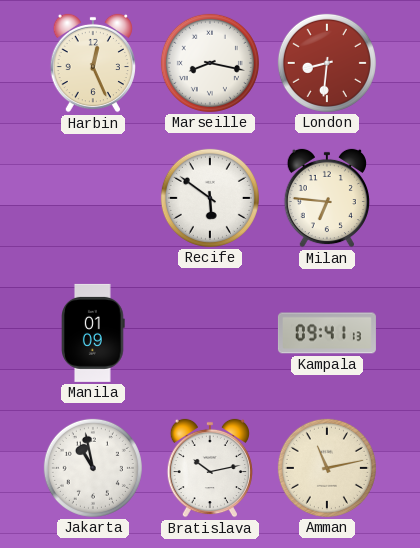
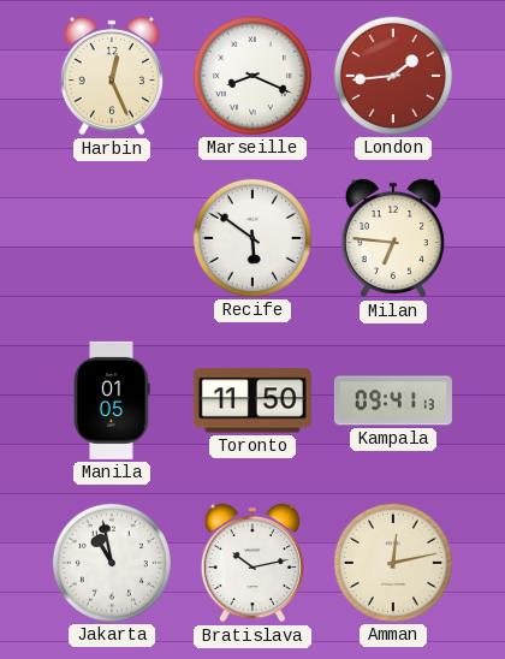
Marseille: 8:17 -> 8:19 (252, 76)
London: 8:31 -> 1:44 (393, 76)
Manila: 01:09 -> 01:05 (112, 400)
Toronto: none -> 11:50 (252, 400)
Amman: 11:13 -> 12:13 (393, 563)
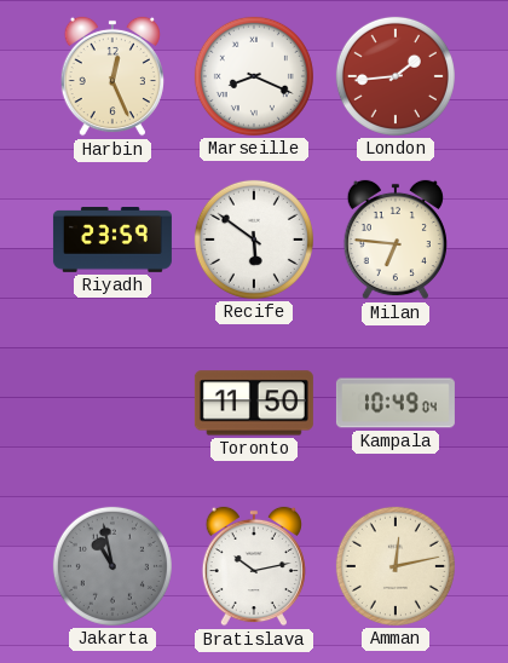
Riyadh: none -> 23:59 (112, 241)
Manila: 01:05 -> none (112, 400)
Kampala: 09:41 -> 10:49 (396, 403)
Jakarta dial: white -> grey (112, 566)
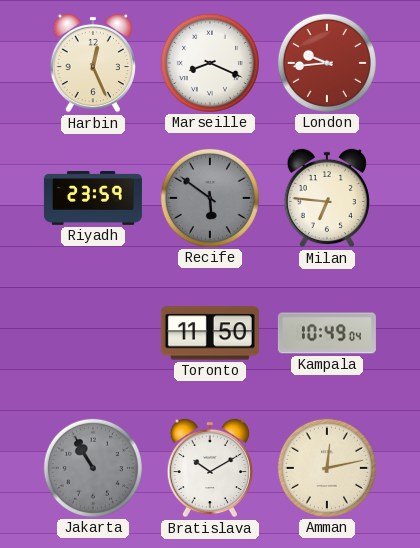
London: 1:44 -> 9:44 (327, 63)
Recife dial: white -> grey (210, 198)
Jakarta: 10:58 -> 10:55 (93, 468)
Bratislava: 10:13 -> 10:10 (210, 468)
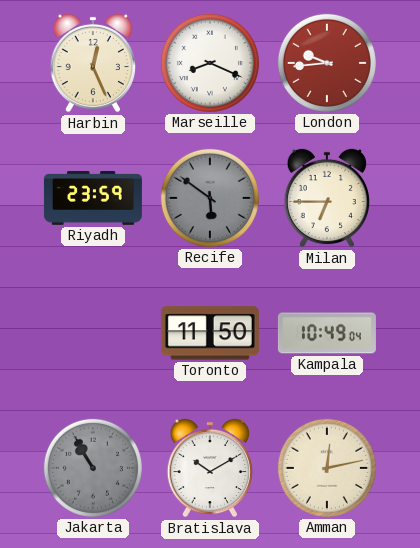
Milan: 6:46 -> 6:45 (327, 198)
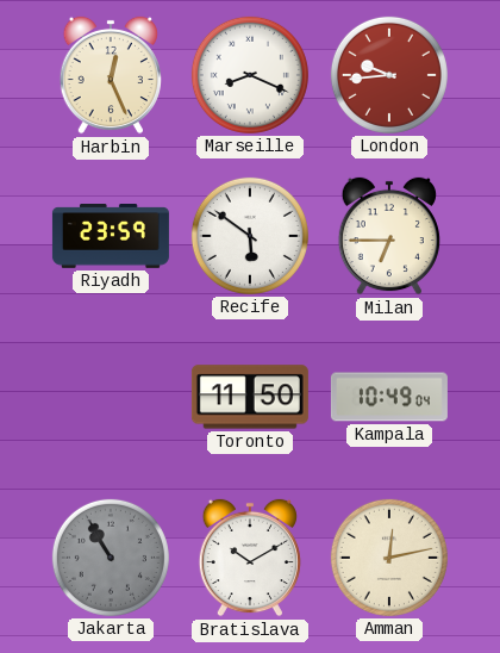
Recife dial: grey -> white (250, 236)
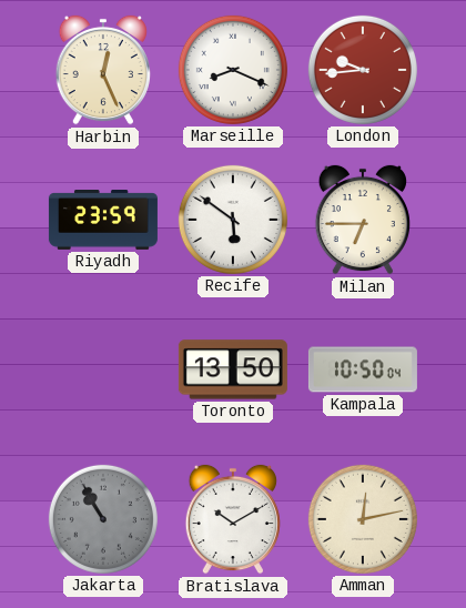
Toronto: 11:50 -> 13:50 (233, 369)
Kampala: 10:49 -> 10:50 (363, 369)
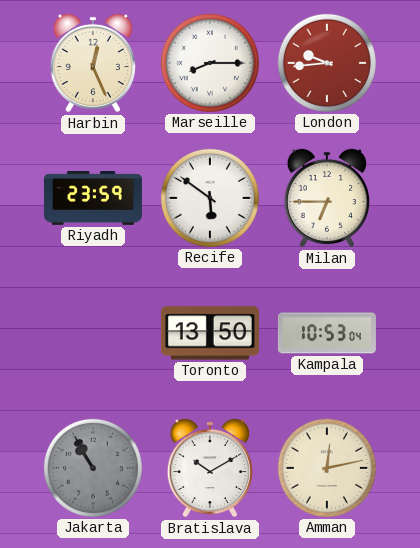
Marseille: 8:19 -> 8:15 (210, 63)
Kampala: 10:50 -> 10:53 (327, 333)
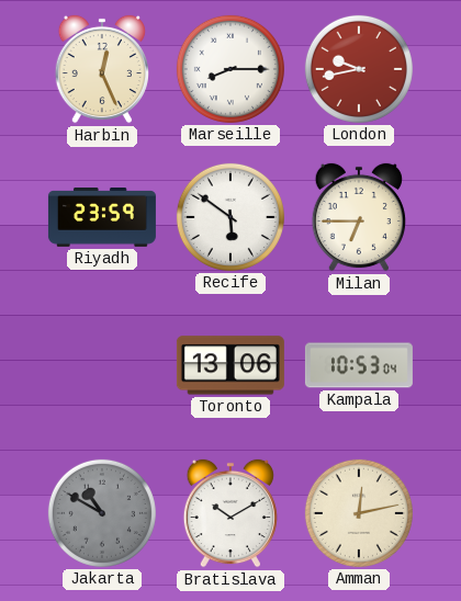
London: 9:44 -> 9:43 (359, 69)
Toronto: 13:50 -> 13:06 (231, 365)
Jakarta: 10:55 -> 10:50 (102, 513)
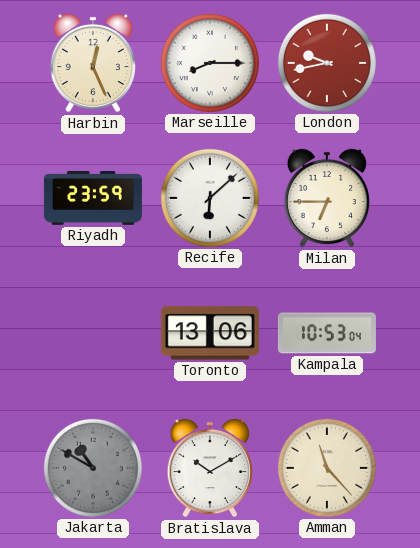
Recife: 5:51 -> 6:08 (210, 198)
Amman: 12:13 -> 11:23 (327, 468)
